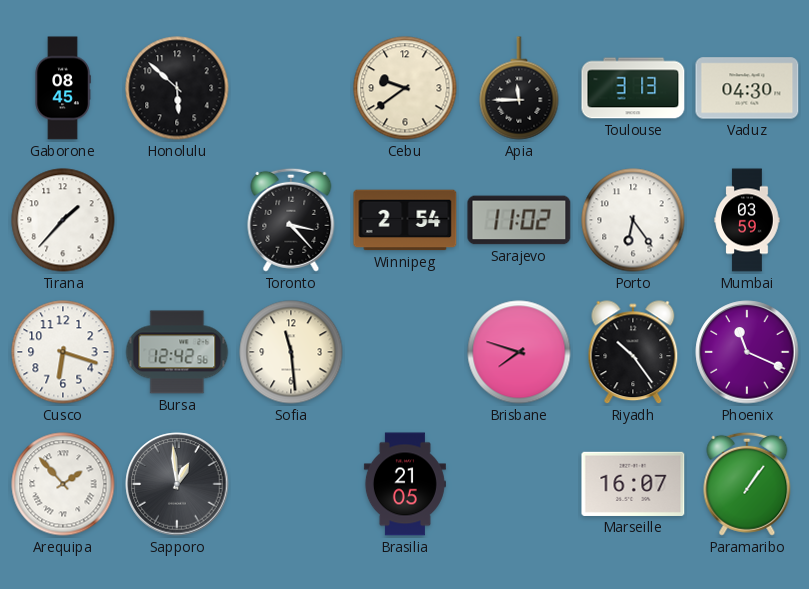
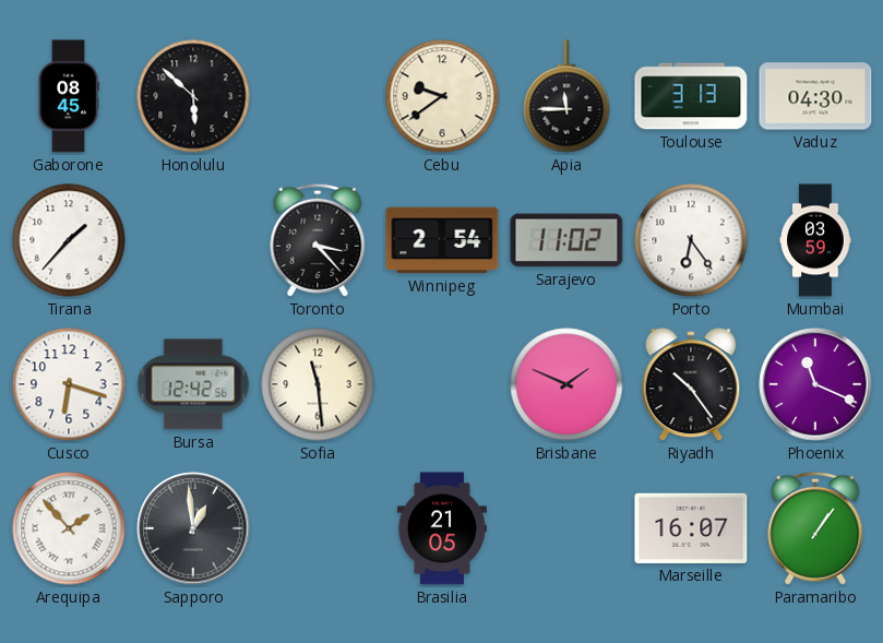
Brisbane: 7:48 -> 1:49 (566, 384)
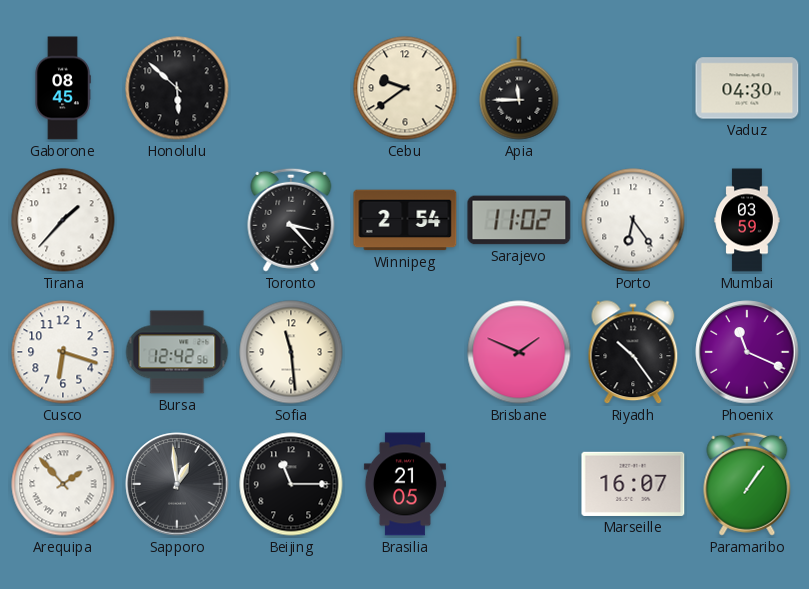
Toulouse: 3:13 -> none (691, 96)
Beijing: none -> 11:15 (291, 484)
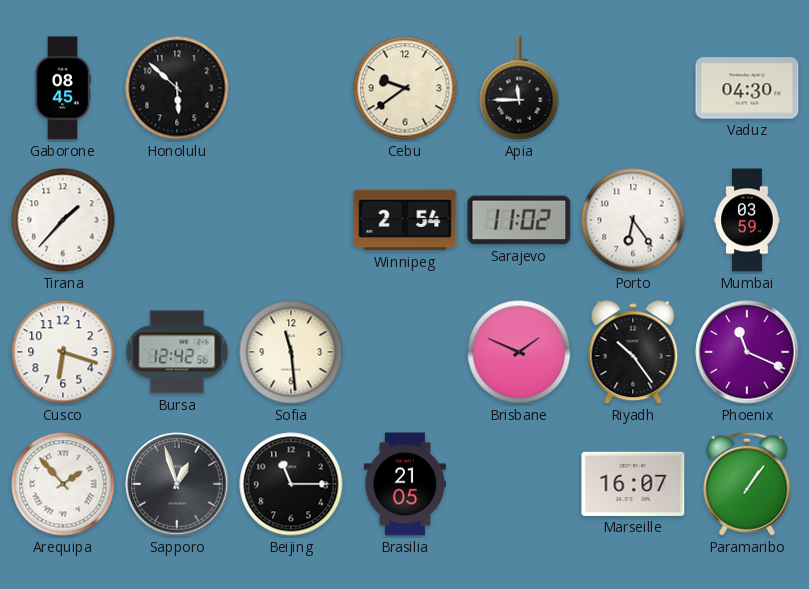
Toronto: 3:23 -> none (291, 220)
Sapporo: 12:59 -> 12:57 (177, 484)
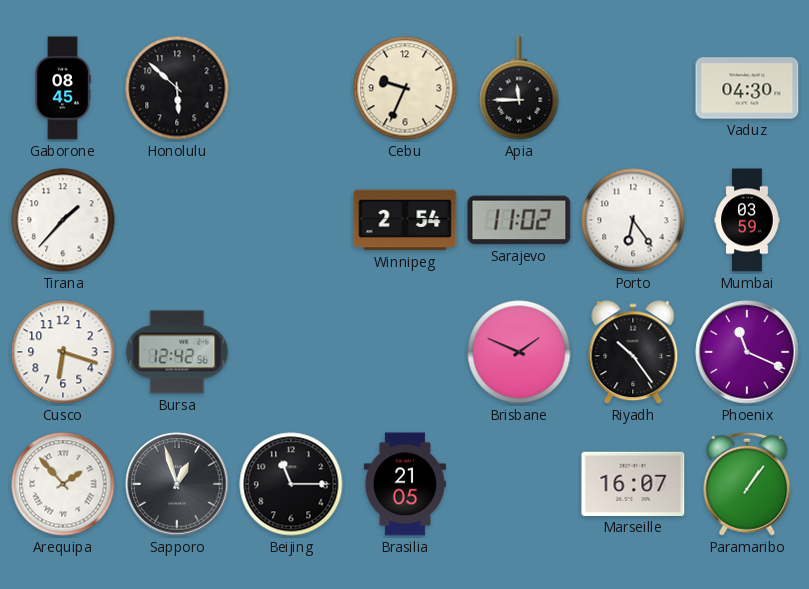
Cebu: 9:39 -> 9:34 (405, 88)
Sofia: 11:29 -> none (291, 352)
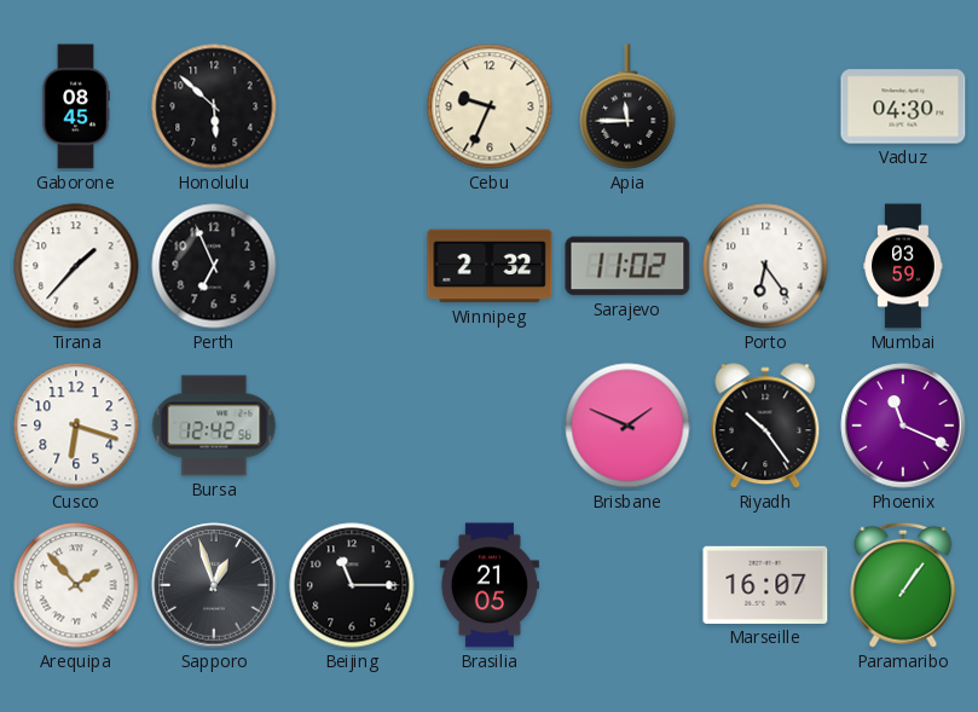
Perth: none -> 6:56 (214, 266)
Winnipeg: 2:54 -> 2:32 (490, 266)
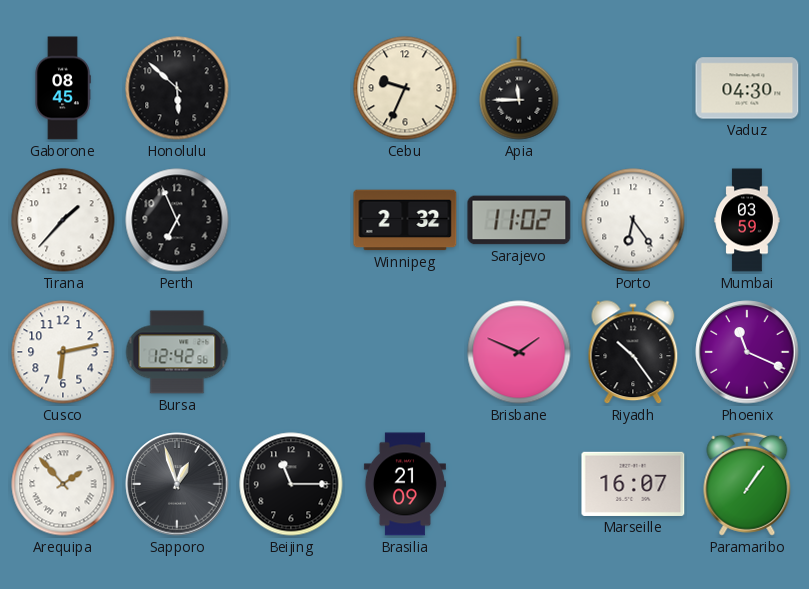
Cusco: 6:18 -> 6:13 (63, 352)
Brasilia: 21:05 -> 21:09 (405, 484)
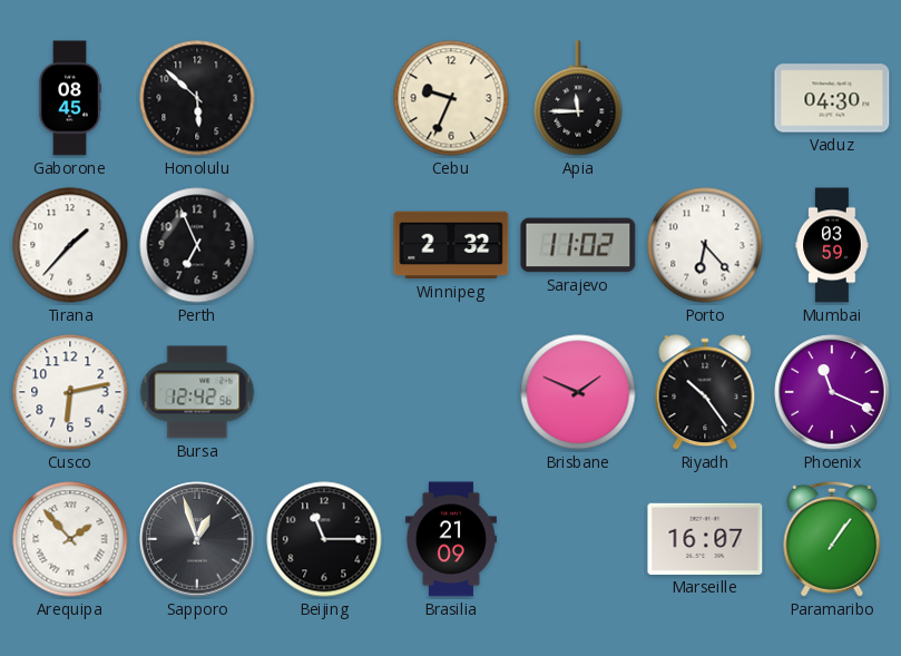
Porto: 6:24 -> 6:23 (705, 245)
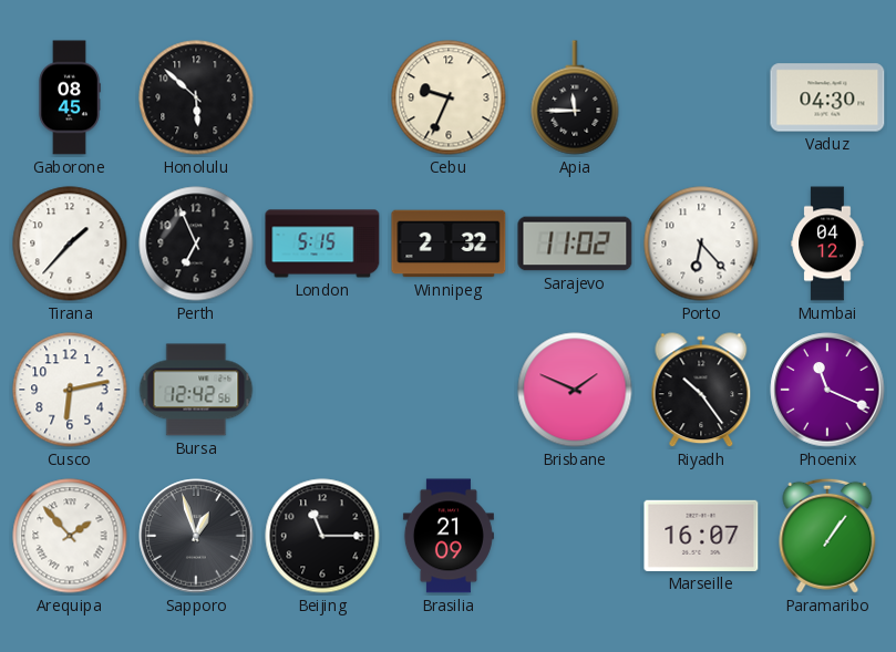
London: none -> 5:15 (322, 244)
Mumbai: 03:59 -> 04:12 (827, 244)
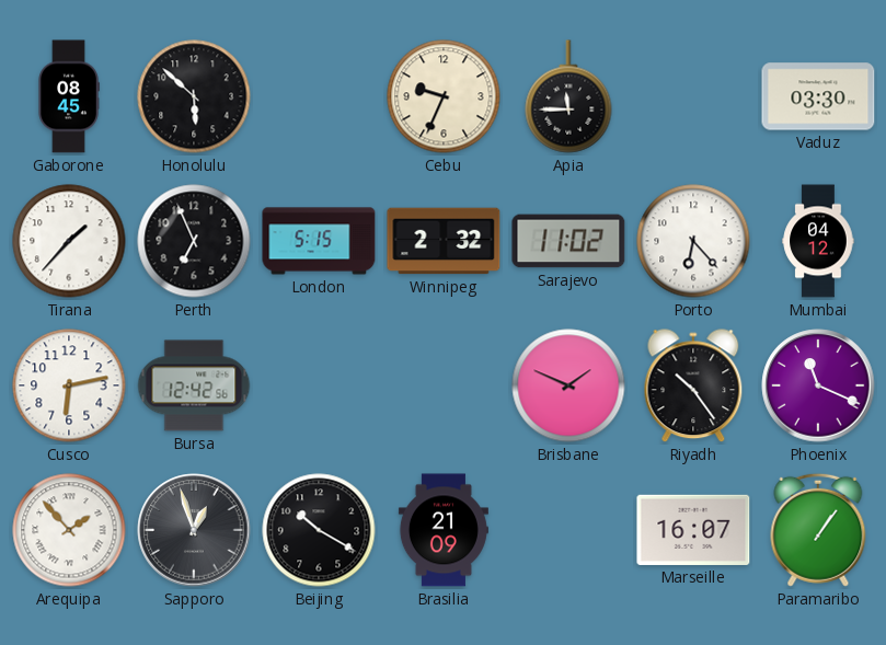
Vaduz: 04:30 -> 03:30 (818, 96)
Beijing: 11:15 -> 10:20 (319, 530)
